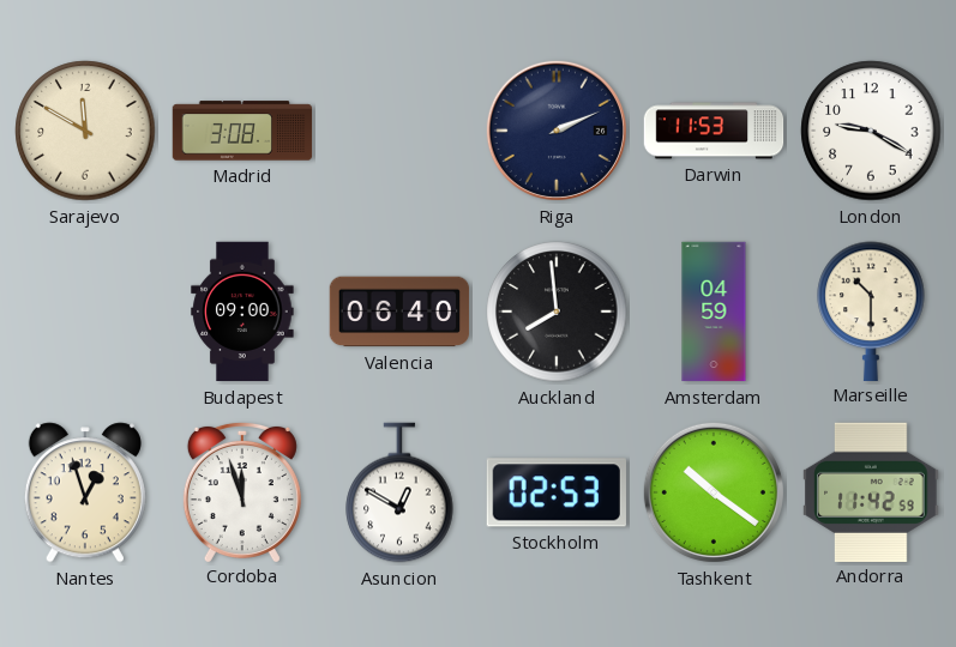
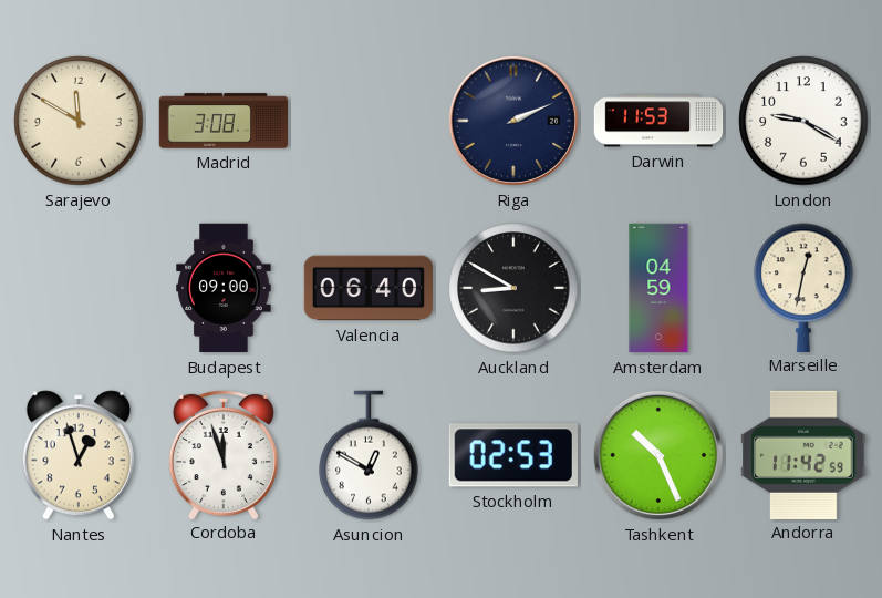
Auckland: 7:59 -> 8:50 (513, 288)
Marseille: 10:30 -> 12:32 (803, 287)
Tashkent: 10:21 -> 10:26 (658, 455)
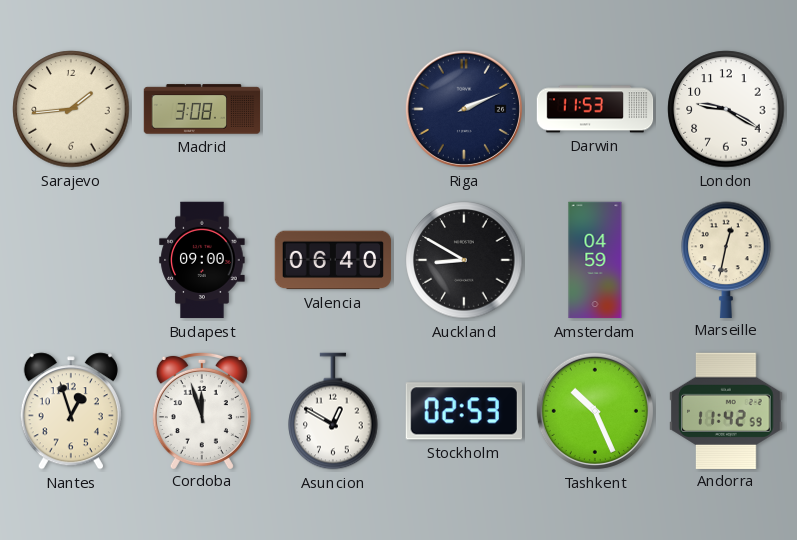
Sarajevo: 11:50 -> 1:44 (71, 109)
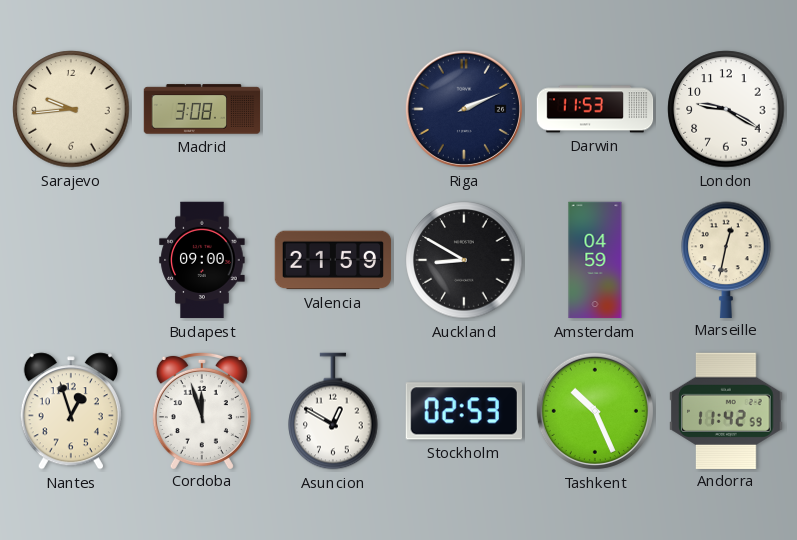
Sarajevo: 1:44 -> 9:44 (71, 109)
Valencia: 06:40 -> 21:59 (333, 260)
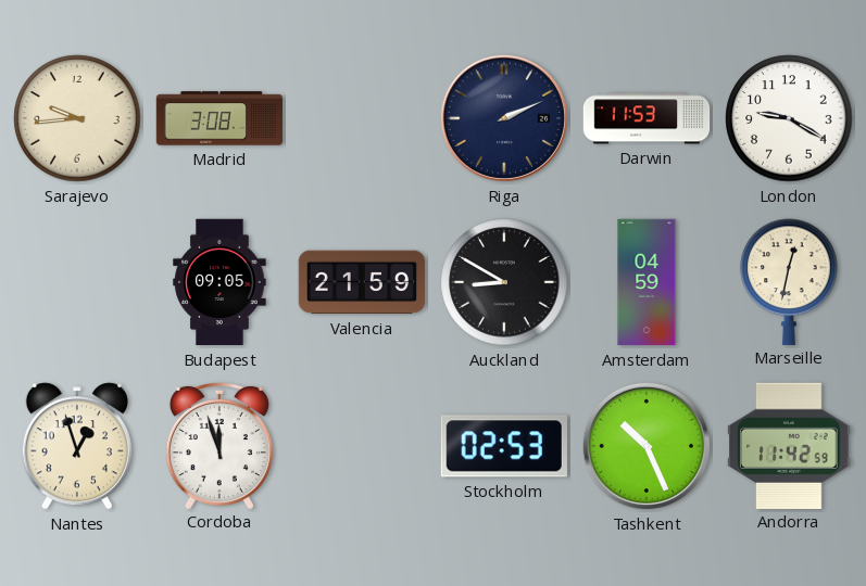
Budapest: 09:00 -> 09:05 (219, 282)
Asuncion: 12:50 -> none (333, 411)
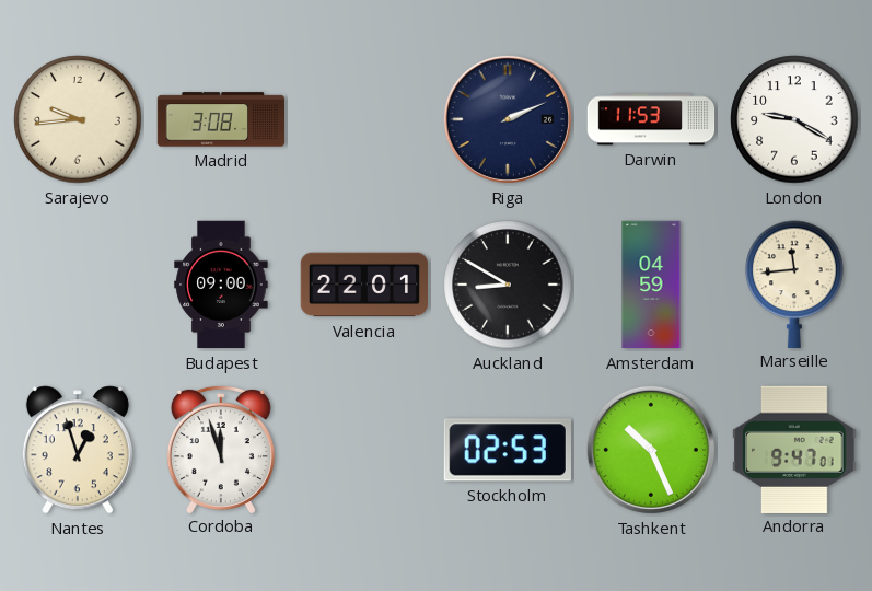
Budapest: 09:05 -> 09:00 (221, 285)
Valencia: 21:59 -> 22:01 (364, 285)
Marseille: 12:32 -> 11:44 (794, 283)
Andorra: 11:42 -> 9:47 (794, 449)
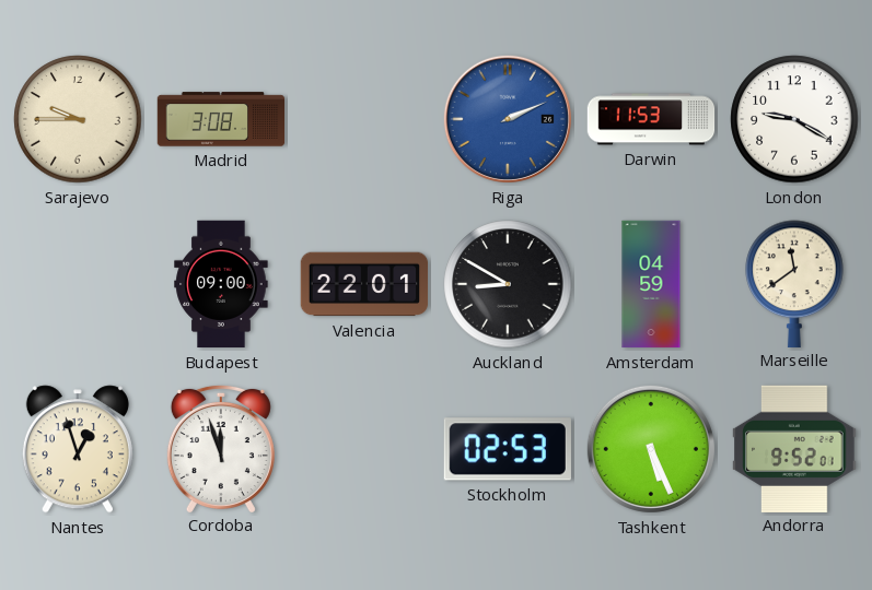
Sarajevo: 9:44 -> 9:45 (78, 119)
Riga dial: navy -> blue (508, 119)
Marseille: 11:44 -> 11:39 (794, 283)
Tashkent: 10:26 -> 5:26 (651, 449)
Andorra: 9:47 -> 9:52 (794, 448)
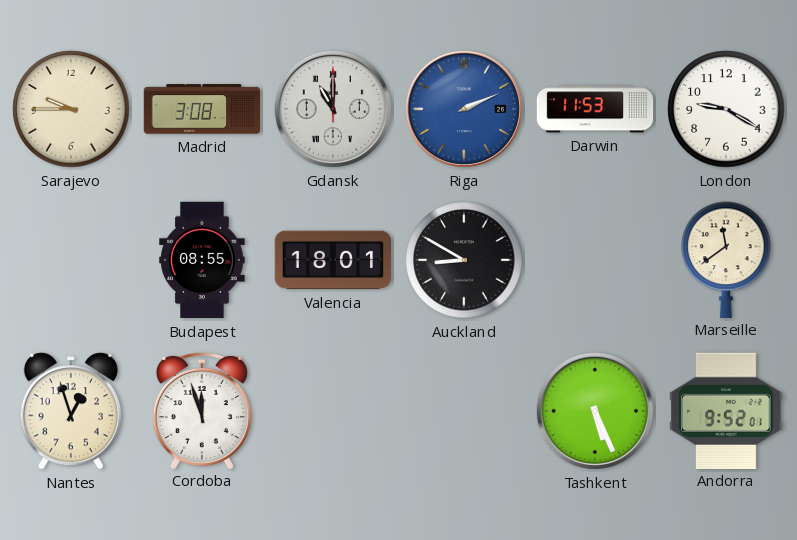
Gdansk: none -> 11:00 (333, 109)
Budapest: 09:00 -> 08:55 (202, 260)
Valencia: 22:01 -> 18:01 (333, 260)
Amsterdam: 04:59 -> none (651, 284)
Stockholm: 02:53 -> none (508, 449)
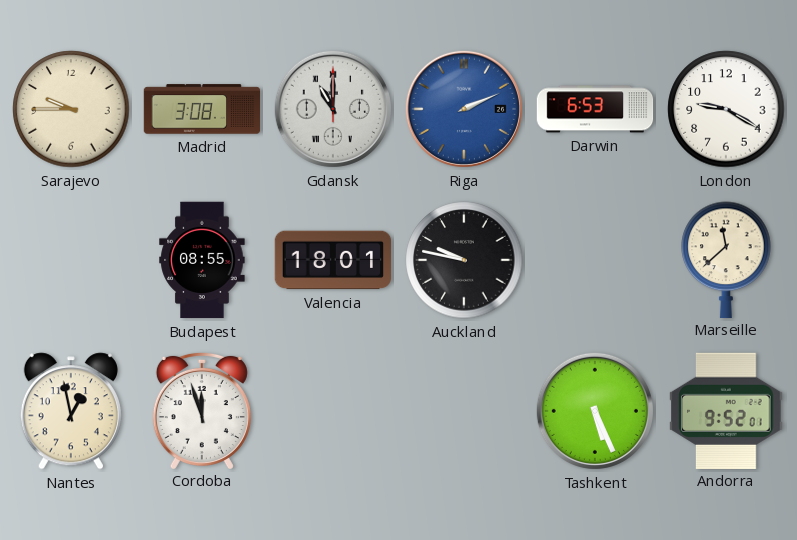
Darwin: 11:53 -> 6:53 (595, 109)
Auckland: 8:50 -> 9:47 (464, 260)
Marseille: 11:39 -> 11:38 (726, 259)
Nantes: 12:57 -> 12:58 (71, 411)
